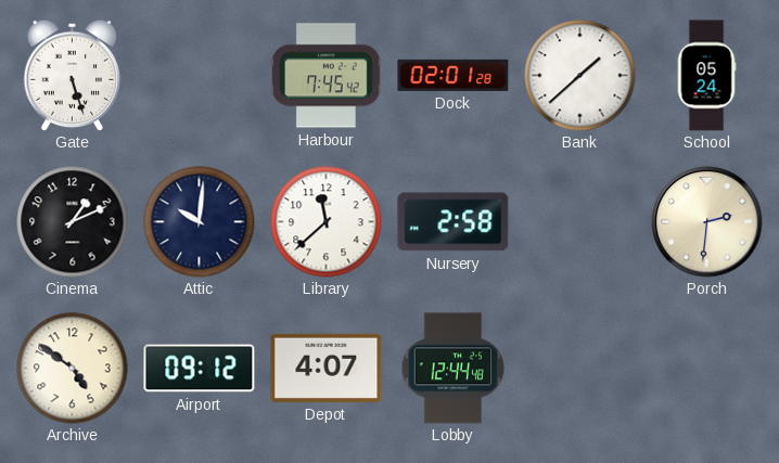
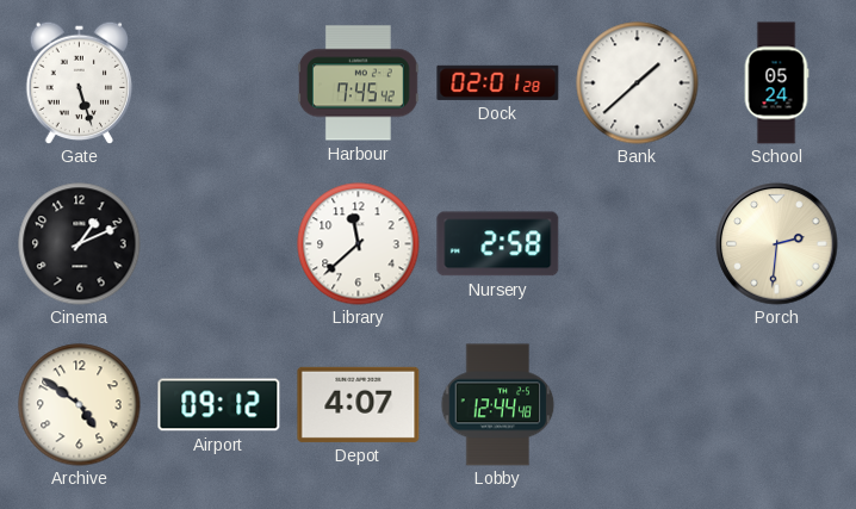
Attic: 10:01 -> none (200, 222)
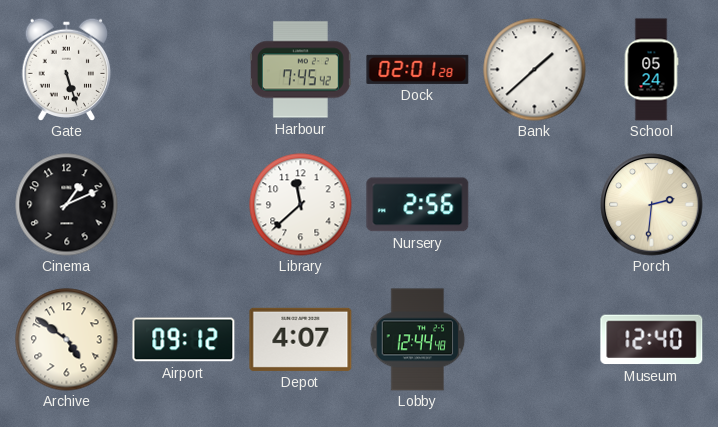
Nursery: 2:58 -> 2:56 (418, 205)
Museum: none -> 12:40 (652, 340)
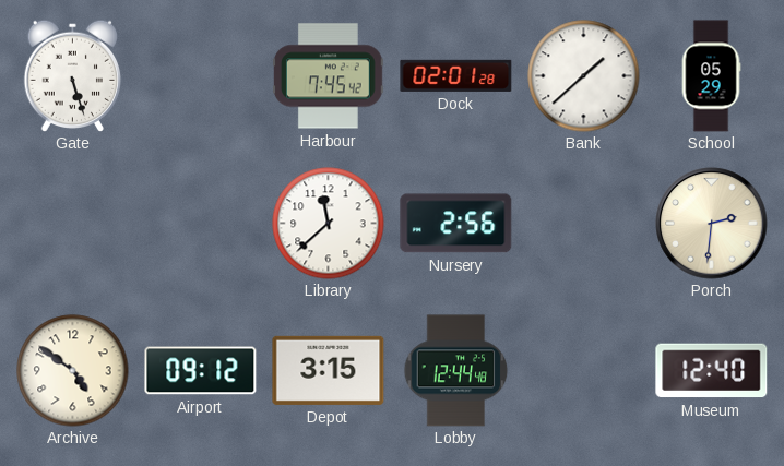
School: 05:24 -> 05:29 (711, 76)
Cinema: 1:11 -> none (67, 205)
Depot: 4:07 -> 3:15 (329, 370)
